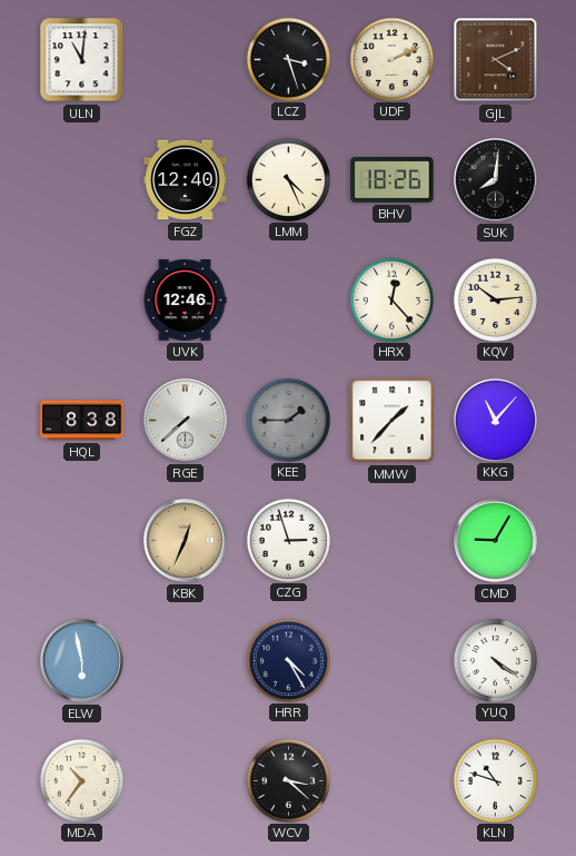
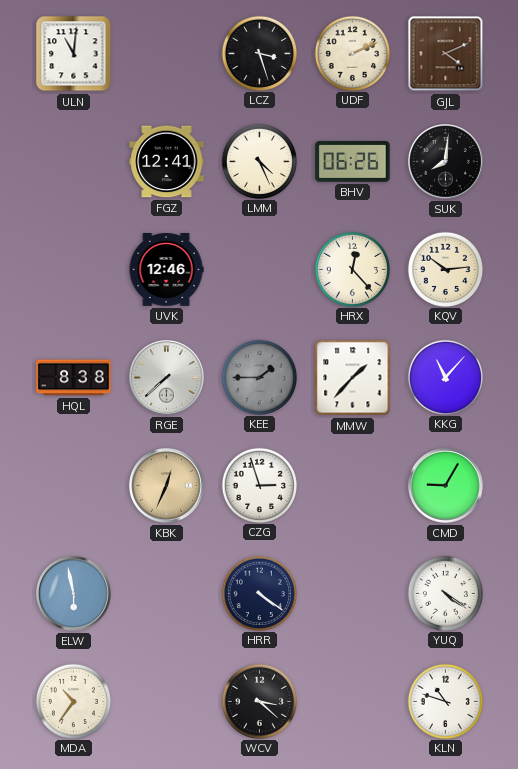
FGZ: 12:40 -> 12:41 (167, 162)
BHV: 18:26 -> 06:26 (353, 162)
HRR: 4:25 -> 4:21 (259, 593)
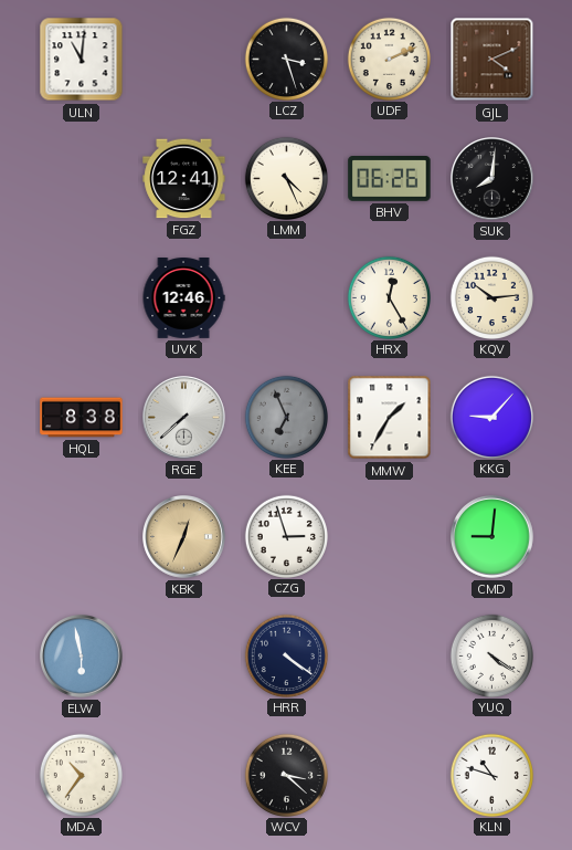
HRX: 12:23 -> 12:25 (389, 297)
KEE: 1:45 -> 6:56 (286, 417)
MMW: 1:37 -> 1:35 (390, 418)
KKG: 11:07 -> 9:07 (491, 417)
CMD: 9:05 -> 9:01 (492, 537)
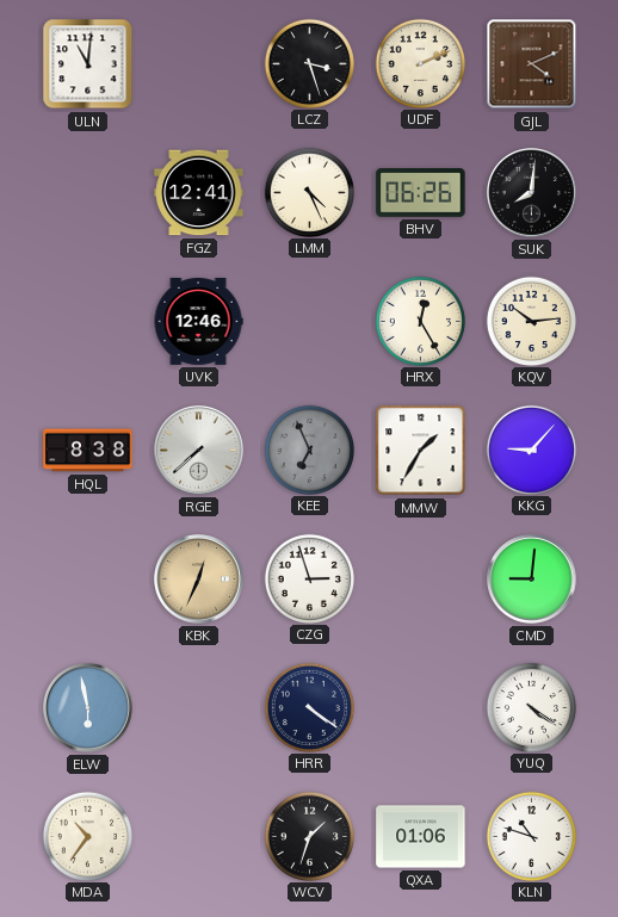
WCV: 3:22 -> 1:33 (309, 836)
QXA: none -> 01:06 (421, 837)
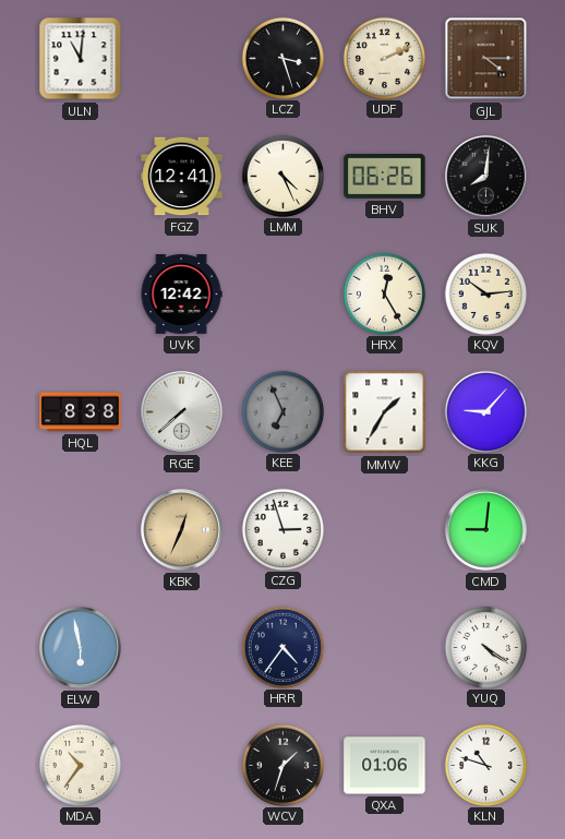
GJL: 4:11 -> 4:15 (486, 59)
UVK: 12:46 -> 12:42 (181, 295)
HRR: 4:21 -> 4:36 (282, 647)
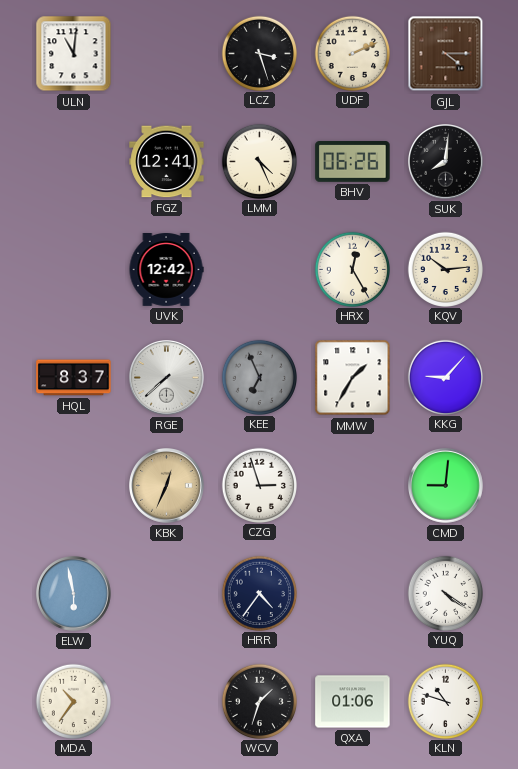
HQL: 8:38 -> 8:37 (74, 378)
